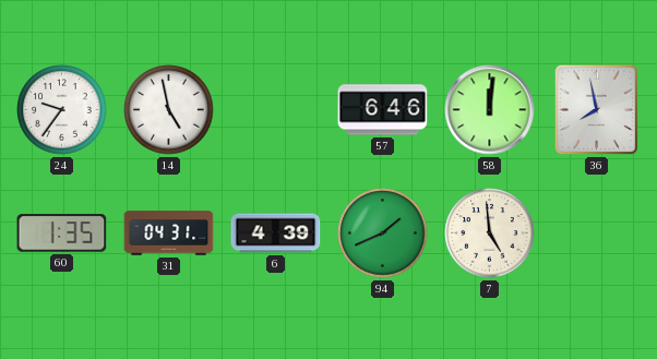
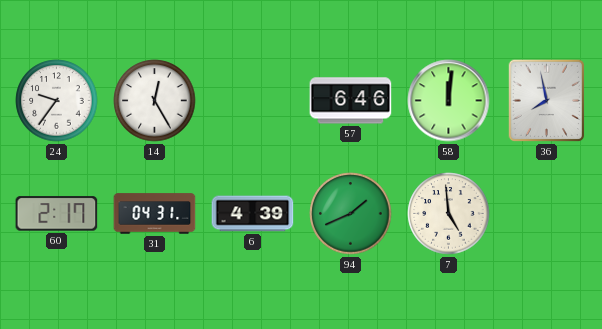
14: 4:58 -> 12:25 (155, 101)
60: 1:35 -> 2:17 (57, 214)
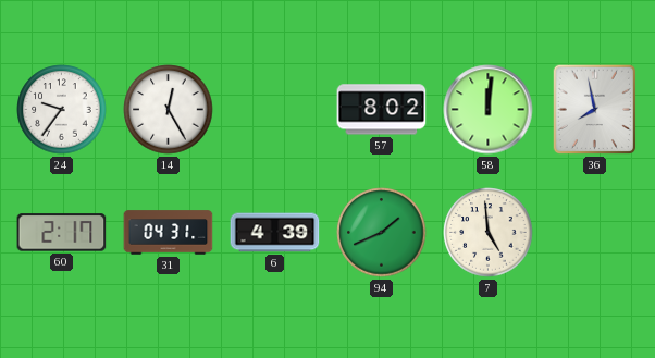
57: 6:46 -> 8:02 (382, 110)
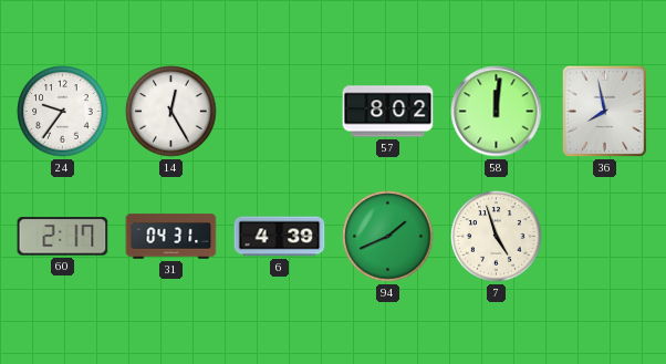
7: 4:59 -> 4:57 (497, 237)
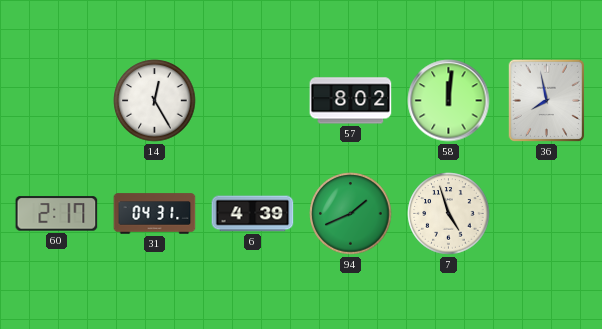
24: 9:36 -> none (63, 112)
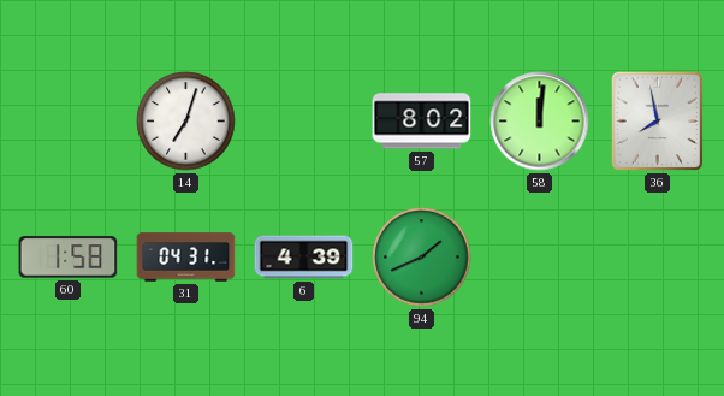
14: 12:25 -> 7:03 (186, 122)
60: 2:17 -> 1:58 (69, 258)
7: 4:57 -> none (449, 214)
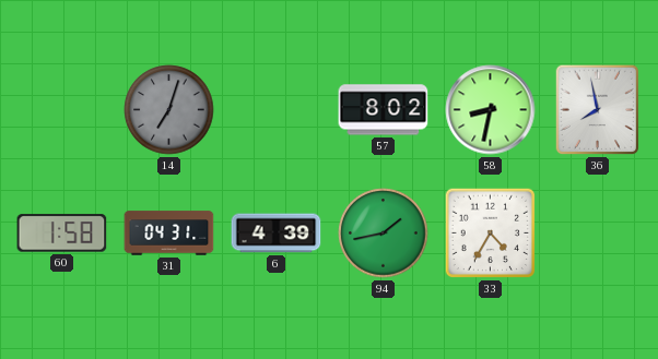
14 dial: white -> grey (169, 110)
58: 12:01 -> 8:32 (491, 110)
94: 1:41 -> 1:43 (384, 234)
33: none -> 4:35 (491, 234)
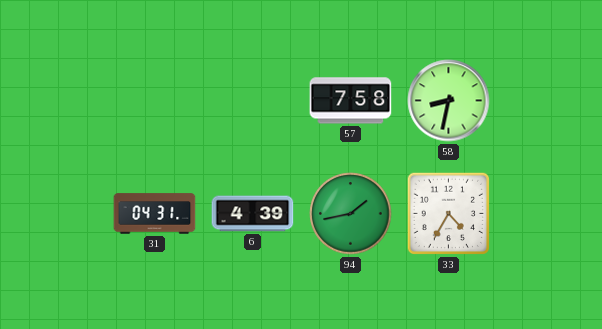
14: 7:03 -> none (169, 110)
57: 8:02 -> 7:58 (351, 101)
36: 7:58 -> none (598, 110)
60: 1:58 -> none (62, 234)
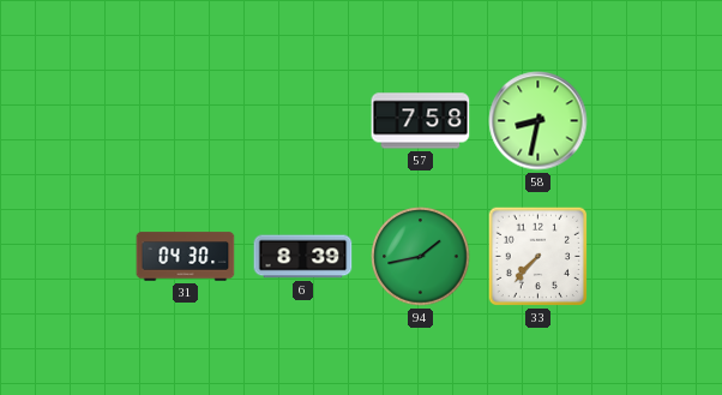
31: 04:31 -> 04:30 (186, 257)
6: 4:39 -> 8:39 (303, 257)
33: 4:35 -> 7:37 (539, 257)
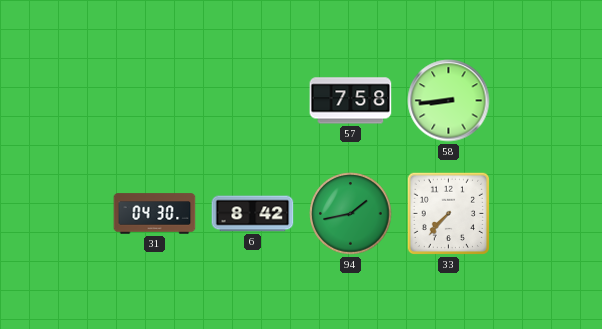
58: 8:32 -> 8:44 (449, 101)
6: 8:39 -> 8:42 (253, 214)
